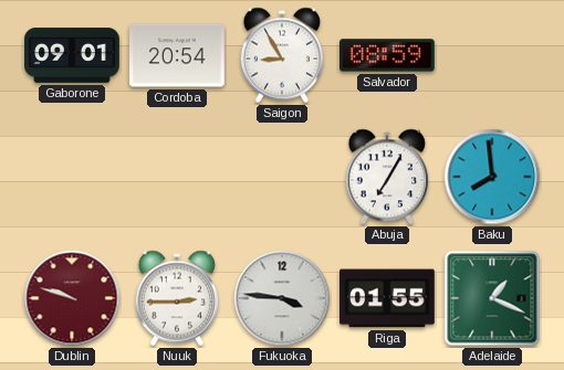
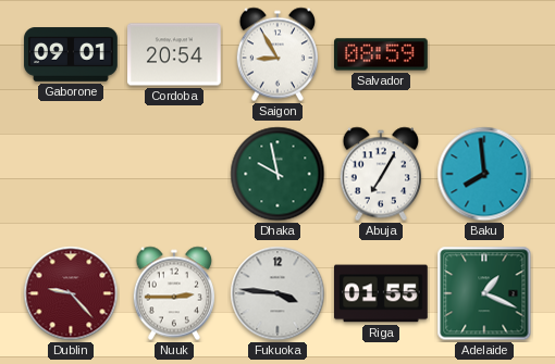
Dhaka: none -> 9:58 (277, 174)
Dublin: 9:48 -> 9:23 (71, 293)
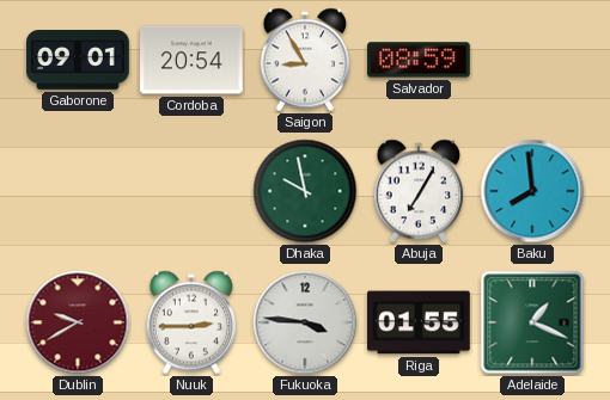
Dublin: 9:23 -> 9:40 (78, 322)
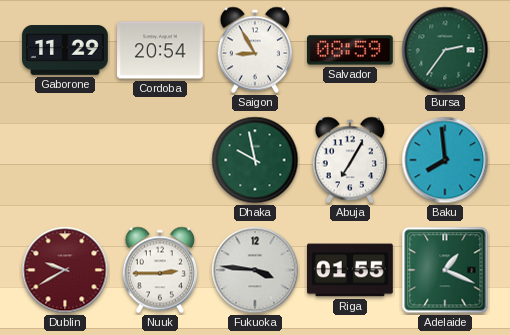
Gaborone: 09:01 -> 11:29 (65, 50)
Bursa: none -> 2:36 (445, 50)
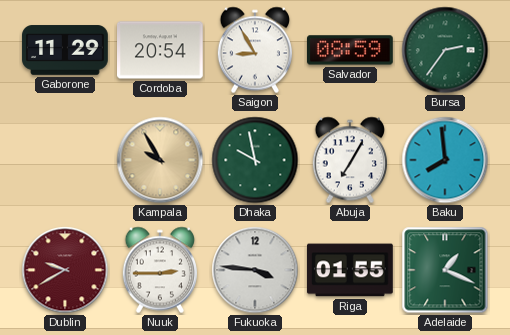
Kampala: none -> 9:55 (160, 160)
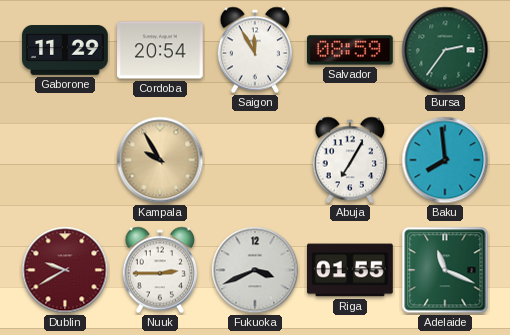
Saigon: 8:55 -> 11:55 (254, 50)
Dhaka: 9:58 -> none (255, 160)
Fukuoka: 3:46 -> 3:41 (255, 270)
Adelaide: 1:19 -> 11:19 (445, 270)
